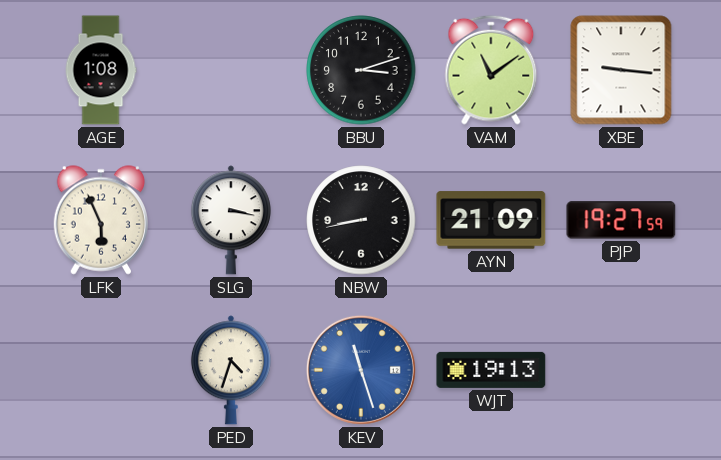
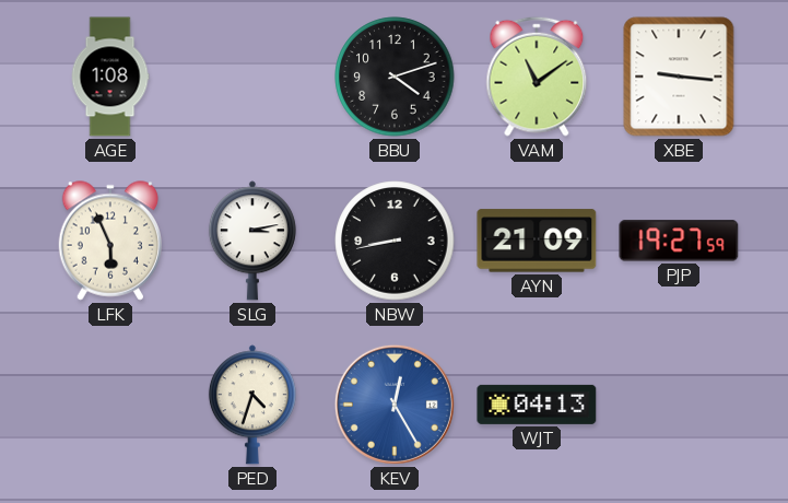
BBU: 3:12 -> 4:12 (395, 77)
SLG: 3:17 -> 3:13 (252, 241)
KEV: 11:27 -> 12:25 (395, 405)
WJT: 19:13 -> 04:13 (537, 405)
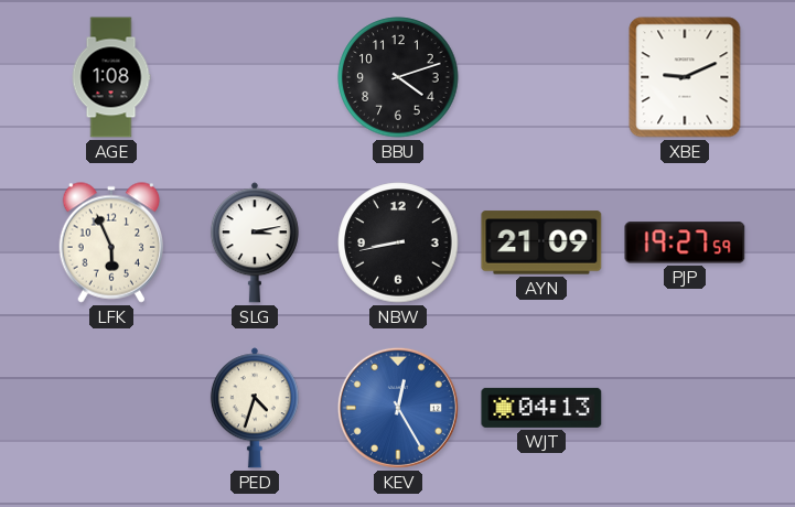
VAM: 11:09 -> none (537, 77)
XBE: 9:16 -> 9:11 (685, 77)
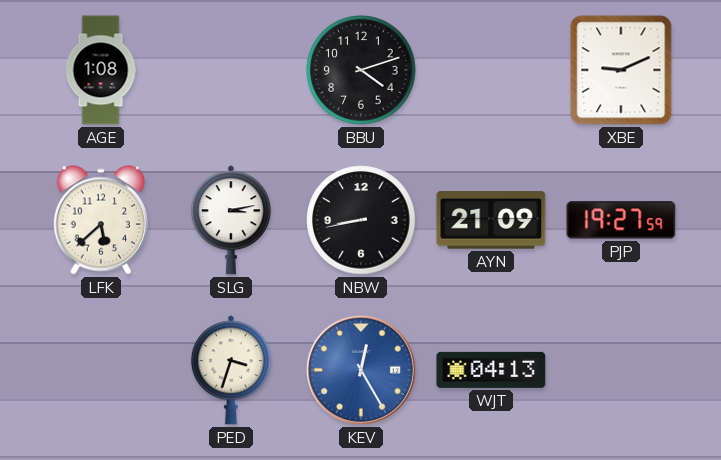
LFK: 5:56 -> 5:38 (100, 220)
PED: 4:33 -> 3:33 (231, 370)
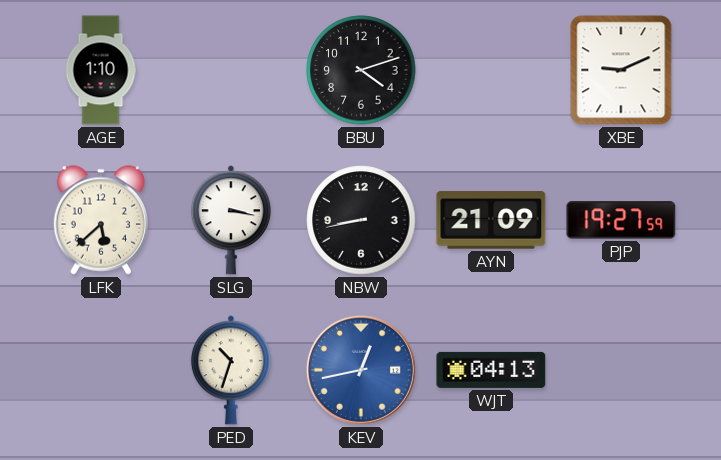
AGE: 1:08 -> 1:10 (101, 70)
SLG: 3:13 -> 3:17 (231, 220)
PED: 3:33 -> 10:33 (231, 370)
KEV: 12:25 -> 12:43 (361, 370)
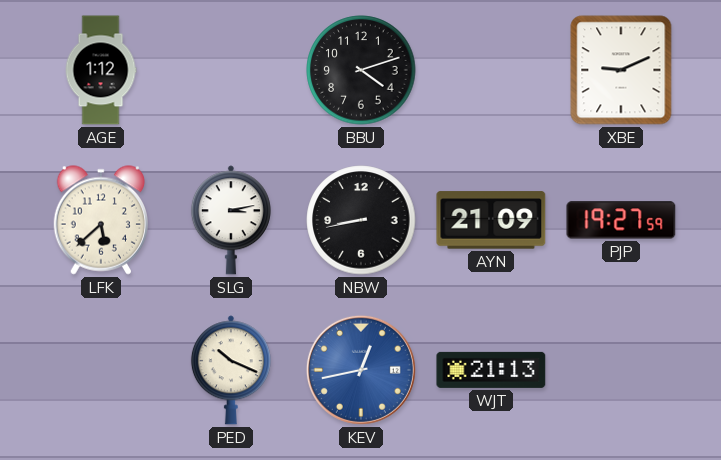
AGE: 1:10 -> 1:12 (101, 70)
SLG: 3:17 -> 3:13 (231, 220)
PED: 10:33 -> 10:19 (231, 370)
WJT: 04:13 -> 21:13 (491, 370)
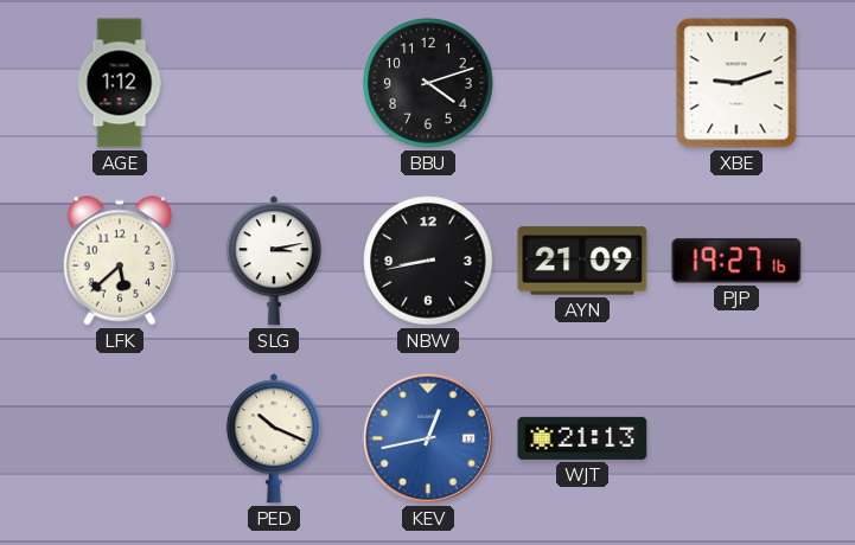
XBE: 9:11 -> 9:12 (736, 83)
PJP: 19:27:59 -> 19:27:16 (736, 261)
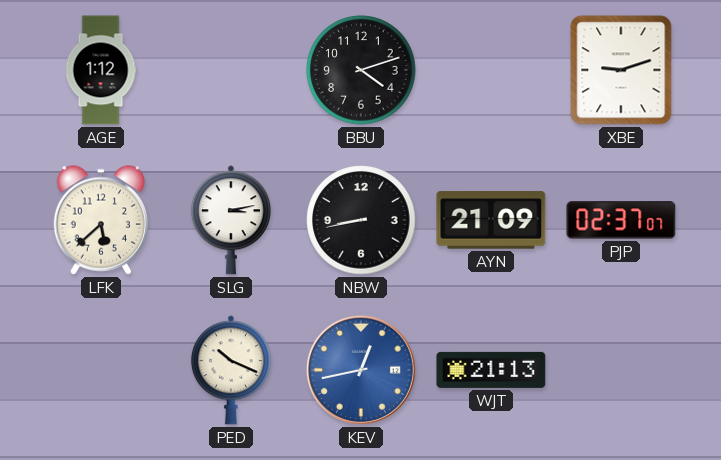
PJP: 19:27 -> 02:37 (621, 220)
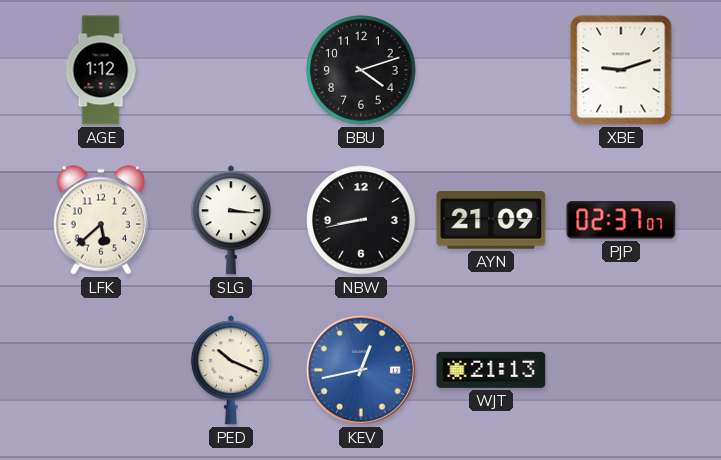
SLG: 3:13 -> 3:16 (231, 220)
